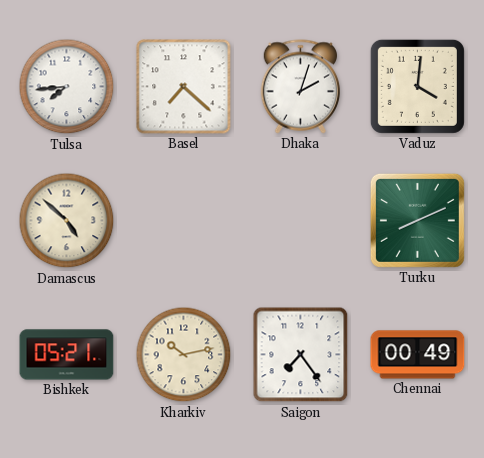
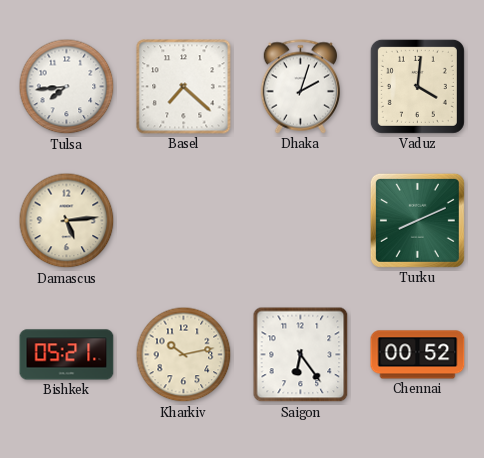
Damascus: 4:52 -> 5:14 (67, 221)
Saigon: 7:24 -> 6:24 (301, 355)
Chennai: 00:49 -> 00:52 (418, 355)
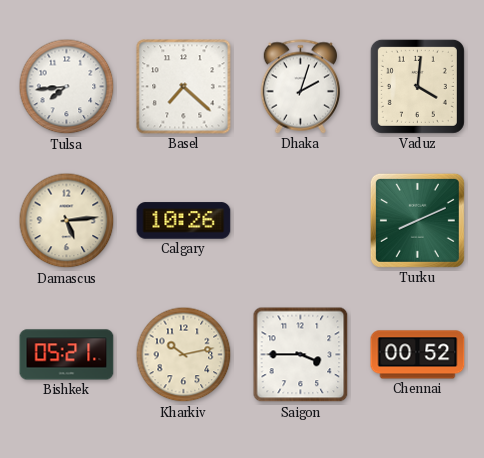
Calgary: none -> 10:26 (184, 221)
Saigon: 6:24 -> 3:45 (301, 355)
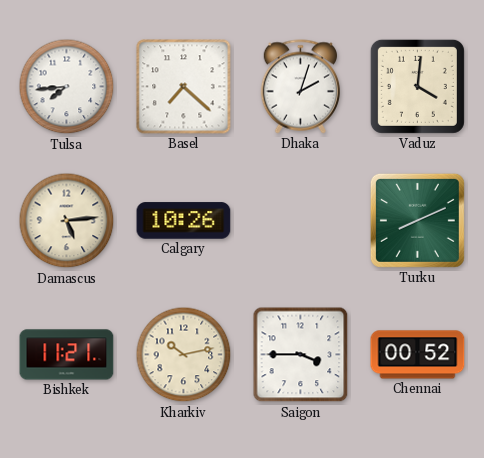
Bishkek: 05:21 -> 11:21 (67, 355)
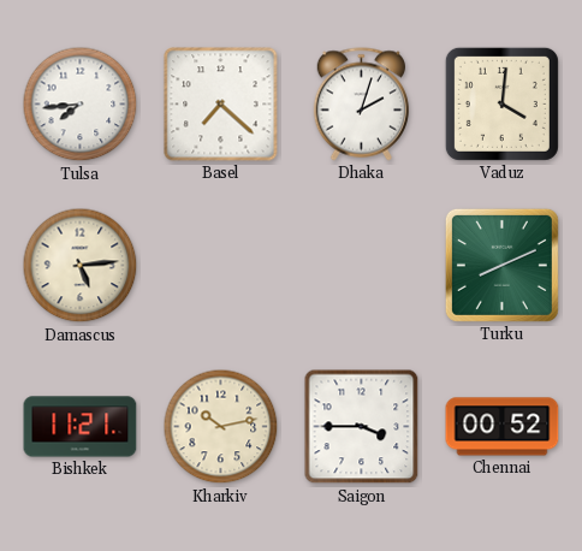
Calgary: 10:26 -> none (184, 221)
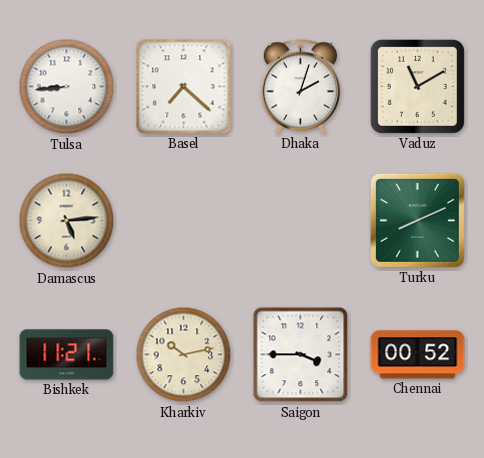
Tulsa: 7:44 -> 8:44 (67, 87)
Vaduz: 4:01 -> 11:10 (417, 86)
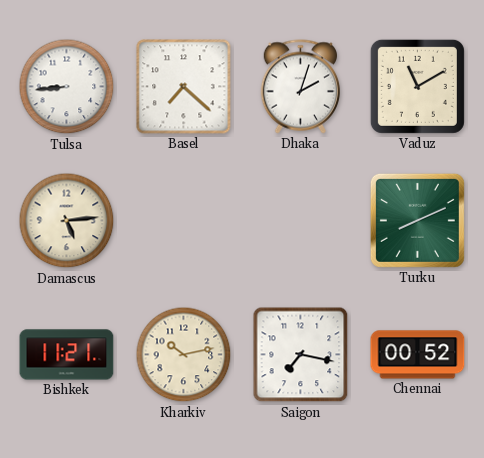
Saigon: 3:45 -> 7:17 (301, 355)
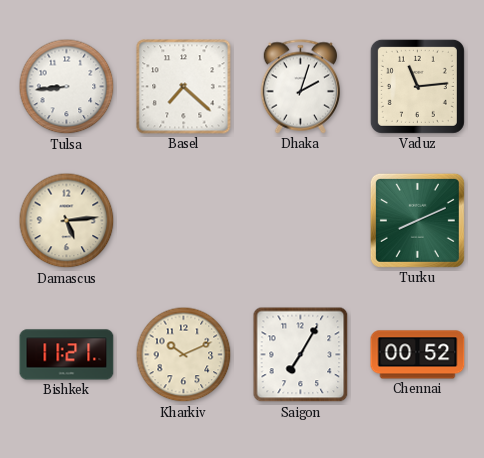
Vaduz: 11:10 -> 11:14 (417, 86)
Kharkiv: 10:13 -> 10:11 (184, 355)
Saigon: 7:17 -> 7:05 (301, 355)
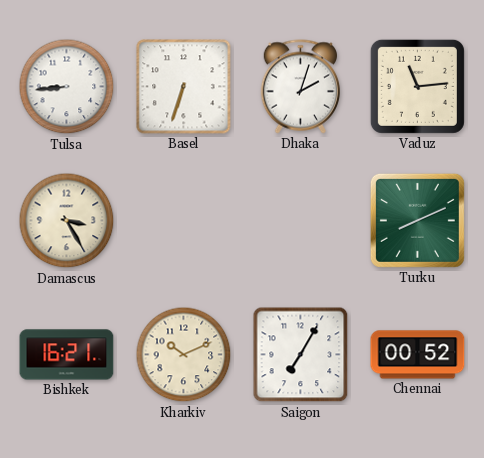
Basel: 7:22 -> 6:33 (184, 87)
Damascus: 5:14 -> 3:25 (67, 221)
Bishkek: 11:21 -> 16:21 (67, 355)
